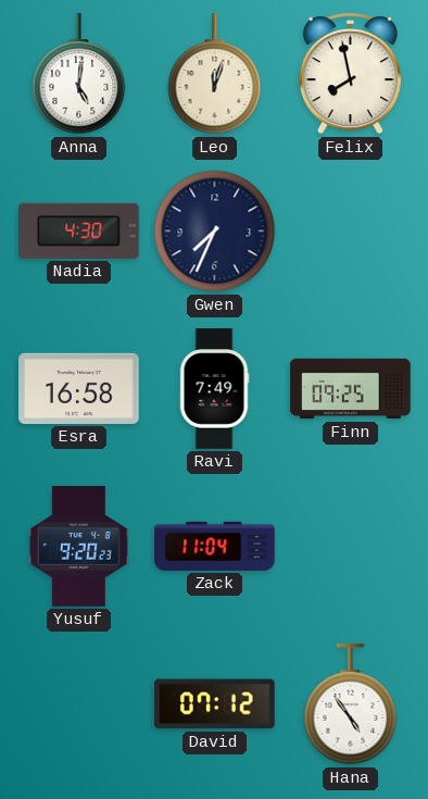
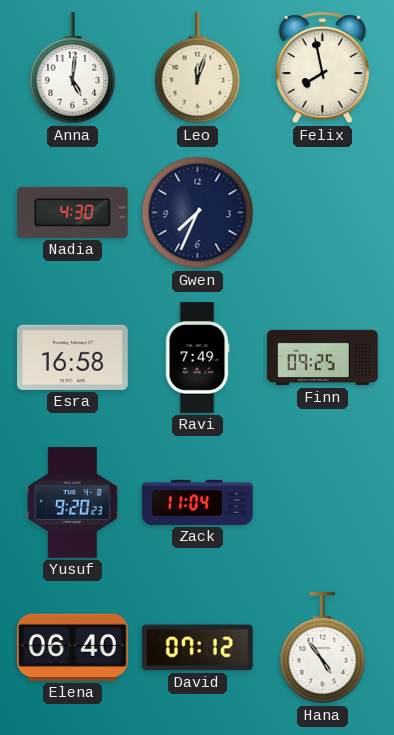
Elena: none -> 06:40 (73, 647)
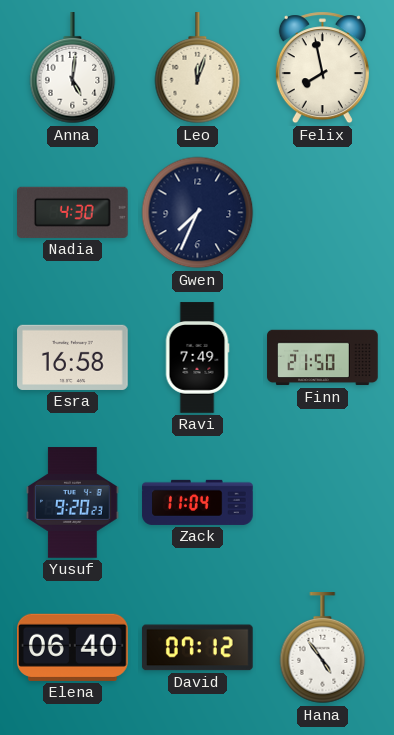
Finn: 09:25 -> 21:50 (323, 358)
